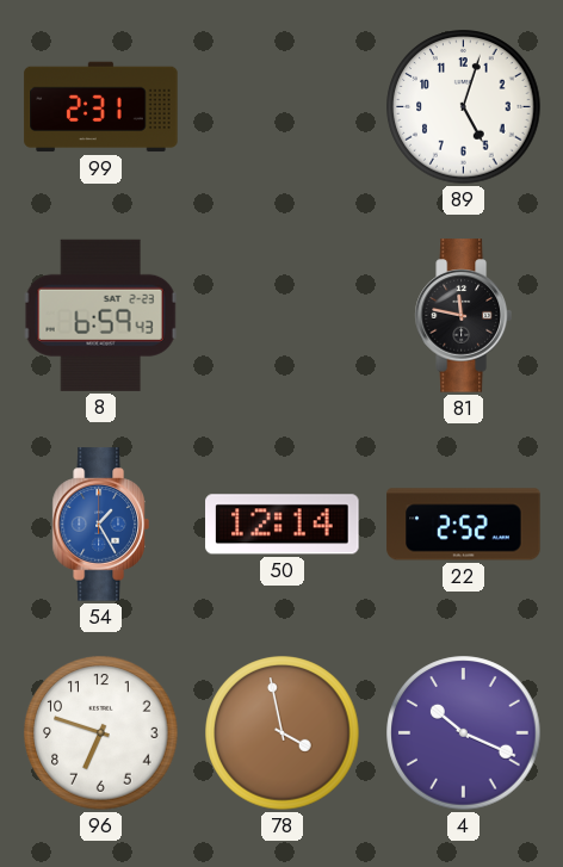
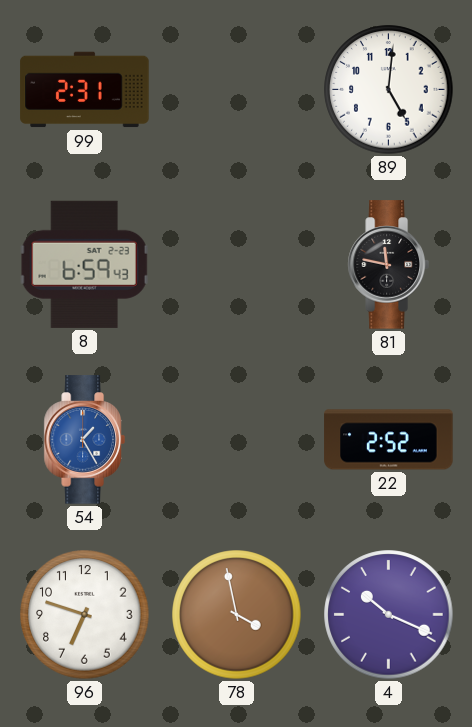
89: 5:03 -> 5:01 (389, 90)
50: 12:14 -> none (283, 525)
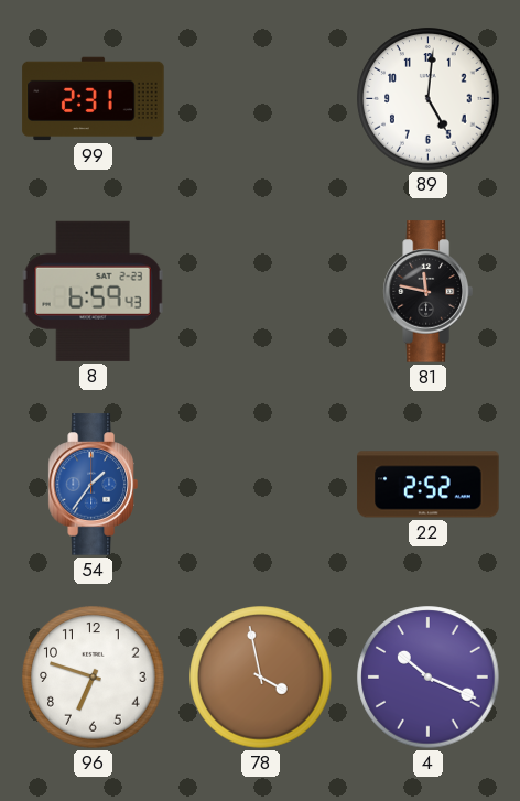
54: 1:25 -> 1:36 (93, 485)
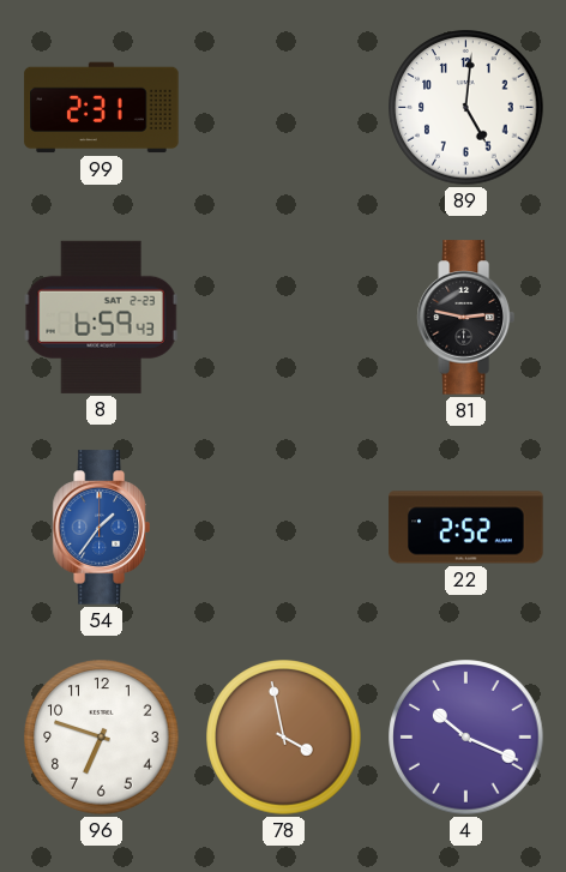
81: 11:47 -> 2:47 (465, 318)
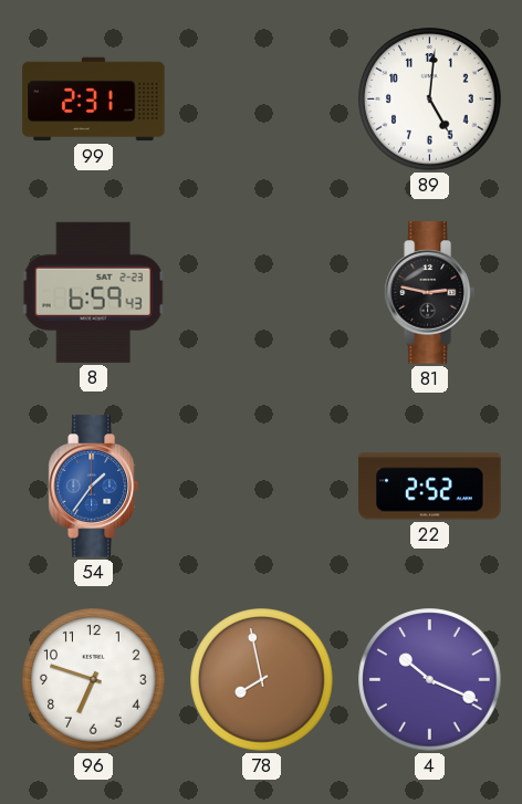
78: 3:58 -> 7:58 (262, 680)
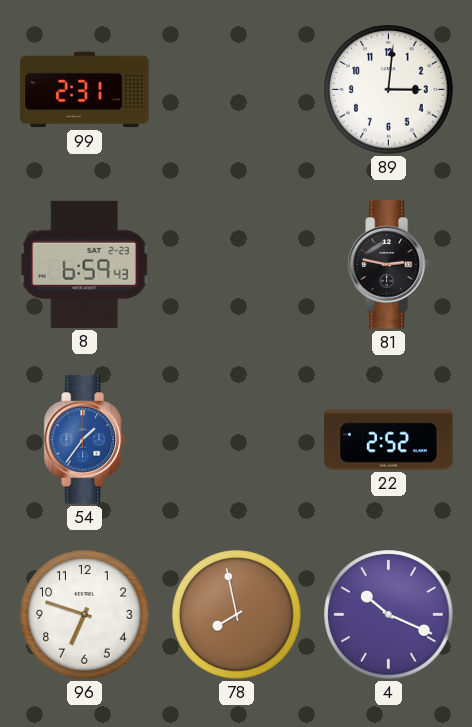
89: 5:01 -> 3:01 (389, 90)
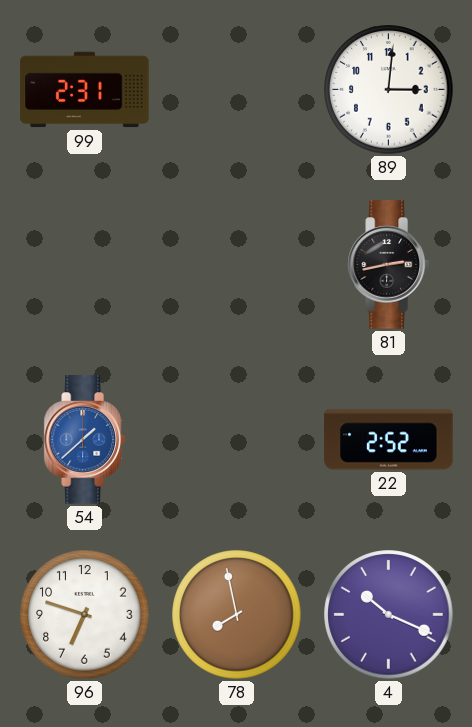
8: 6:59 -> none (84, 264)
81: 2:47 -> 2:43 (388, 265)
54: 1:36 -> 1:38 (84, 440)
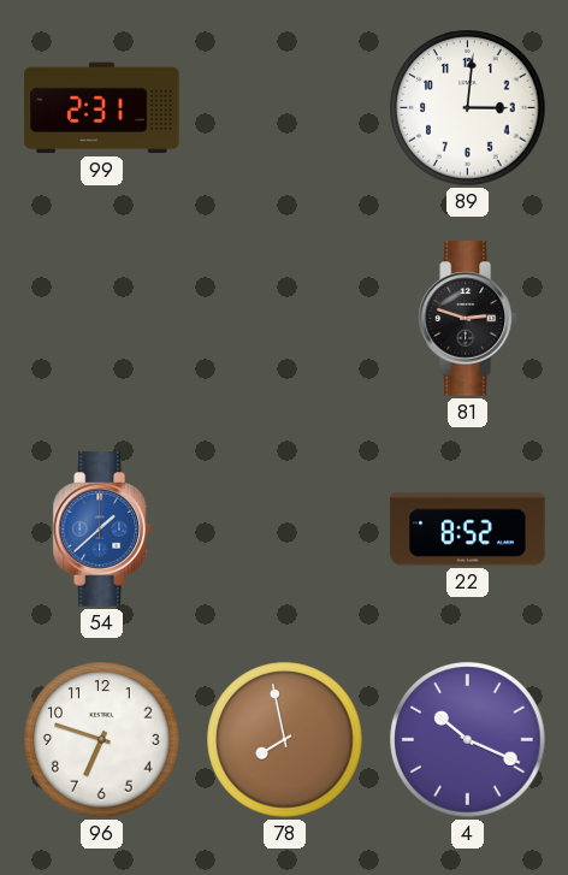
81: 2:43 -> 2:48 (467, 319)
22: 2:52 -> 8:52 (468, 530)
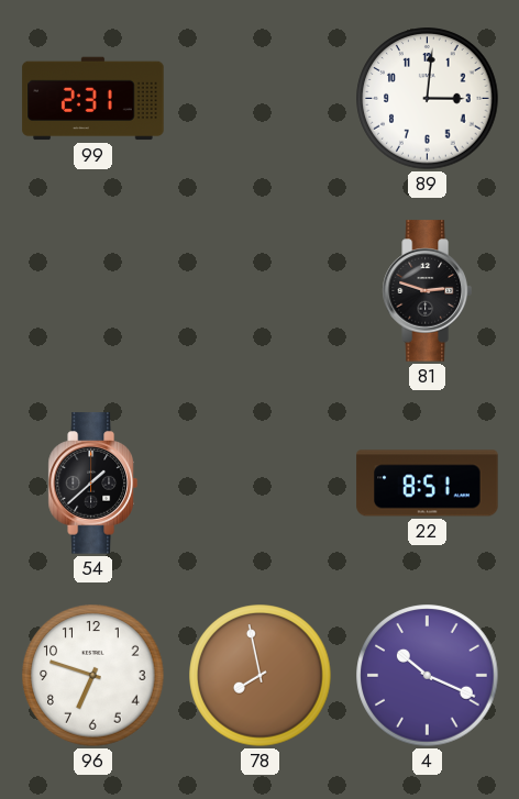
54 dial: blue -> black (92, 484)
22: 8:52 -> 8:51 (428, 484)
